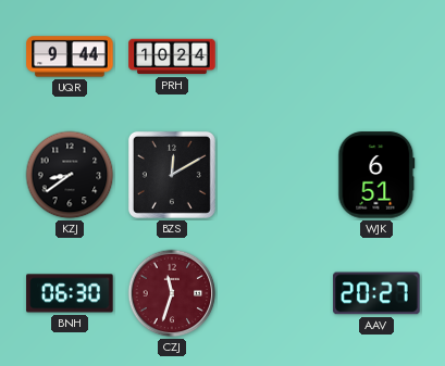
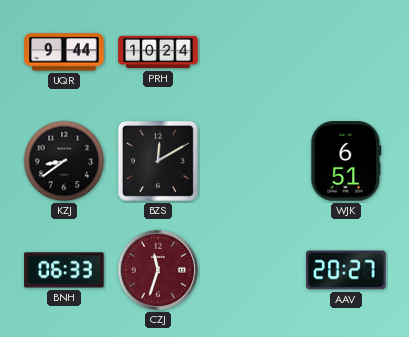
BNH: 06:30 -> 06:33 (64, 270)
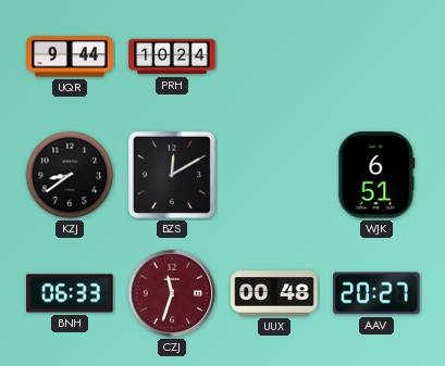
UUX: none -> 00:48 (274, 293)
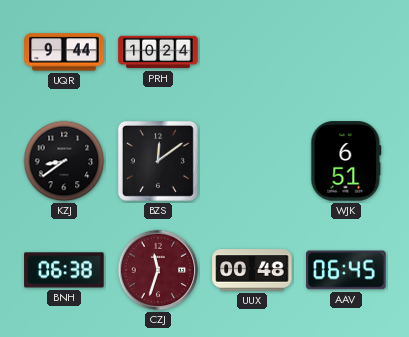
BZS: 12:10 -> 12:09 (158, 161)
BNH: 06:33 -> 06:38 (64, 270)
AAV: 20:27 -> 06:45 (346, 270)
